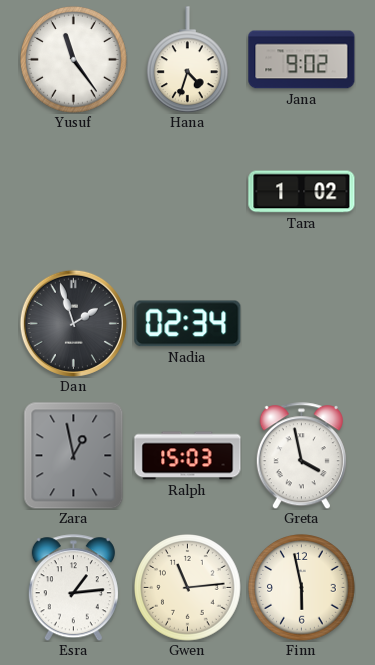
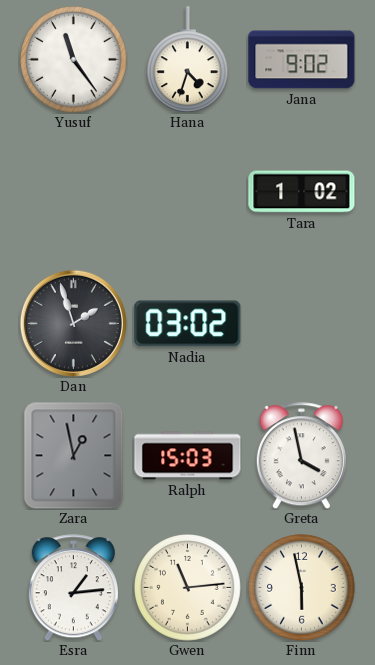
Nadia: 02:34 -> 03:02 (188, 324)
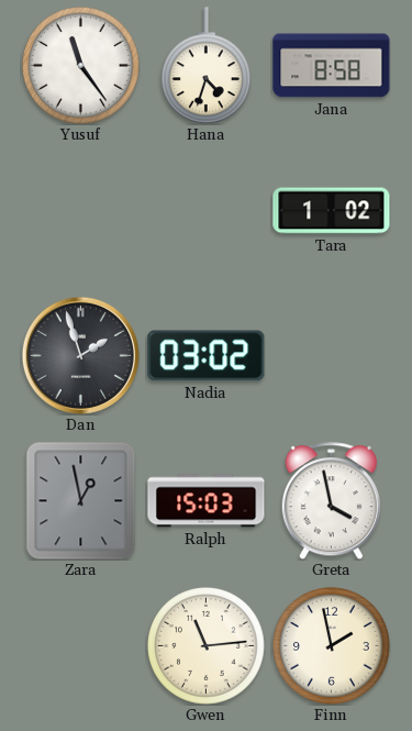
Jana: 9:02 -> 8:58 (332, 66)
Esra: 1:14 -> none (73, 588)
Finn: 5:58 -> 1:58 (332, 646)
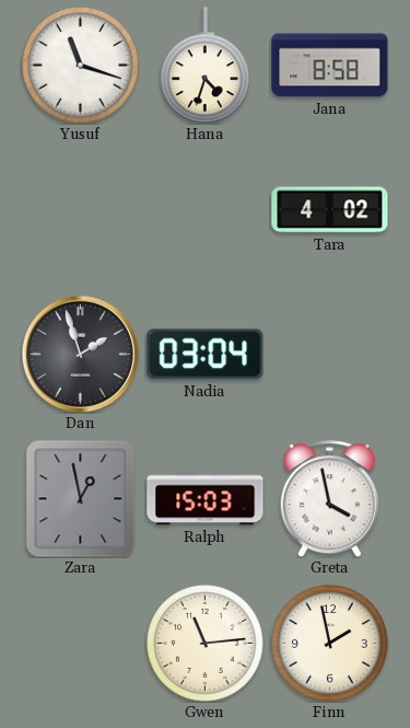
Yusuf: 11:24 -> 11:18 (81, 66)
Tara: 1:02 -> 4:02 (330, 210)
Nadia: 03:02 -> 03:04 (206, 355)
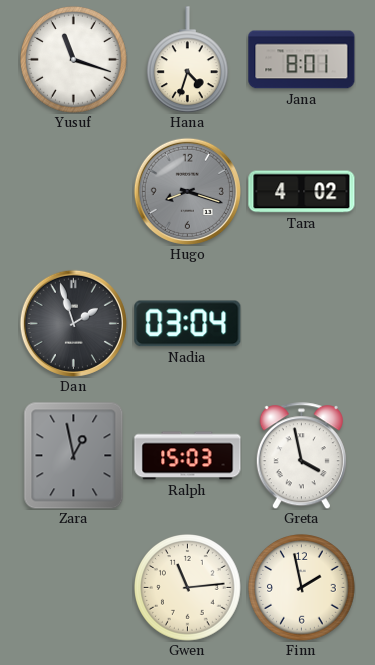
Jana: 8:58 -> 8:01 (302, 60)
Hugo: none -> 8:18 (187, 191)
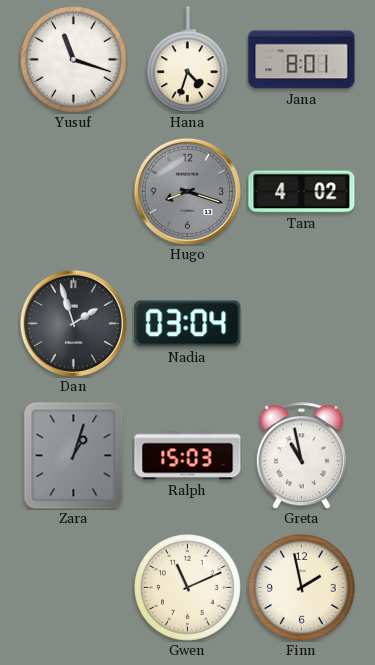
Zara: 12:58 -> 1:03 (74, 455)
Greta: 3:58 -> 10:58 (301, 456)
Gwen: 11:14 -> 11:11 (188, 588)
